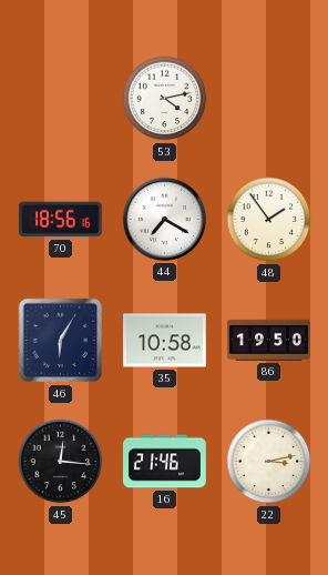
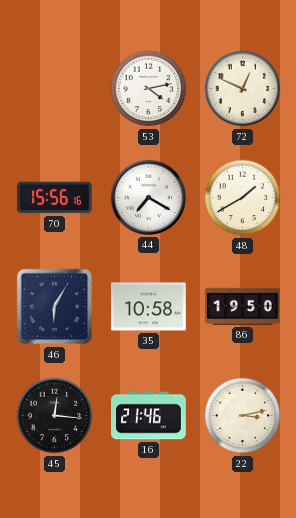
72: none -> 12:49 (243, 89)
70: 18:56 -> 15:56 (55, 198)
48: 1:54 -> 1:40 (243, 198)
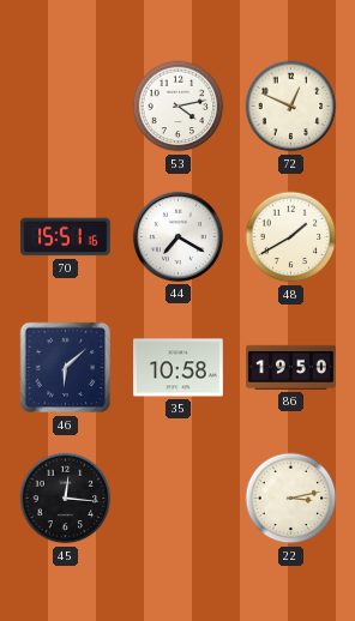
70: 15:56 -> 15:51 (66, 237)
46: 6:05 -> 6:08 (66, 368)
16: 21:46 -> none (149, 416)
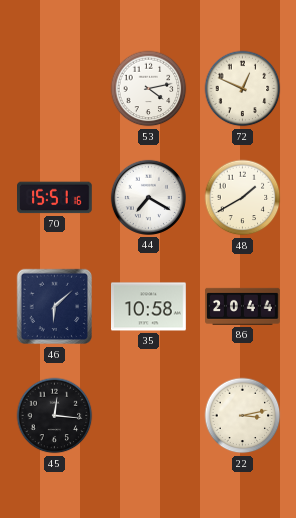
86: 19:50 -> 20:44 (243, 306)
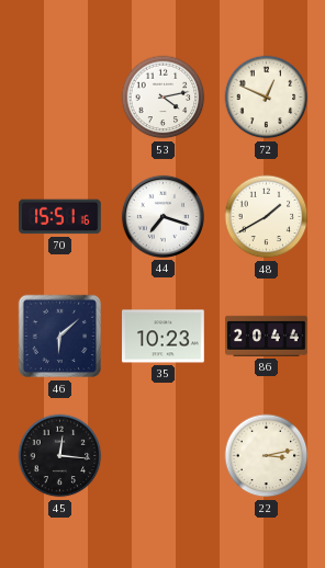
44: 7:20 -> 7:18 (162, 216)
35: 10:58 -> 10:23 (164, 337)
